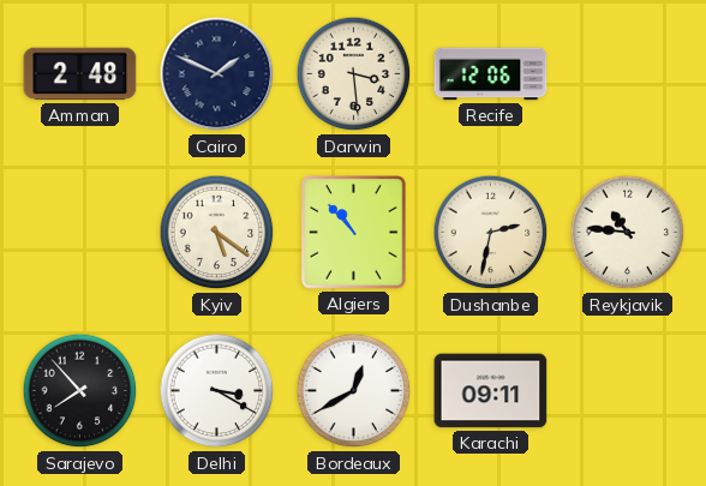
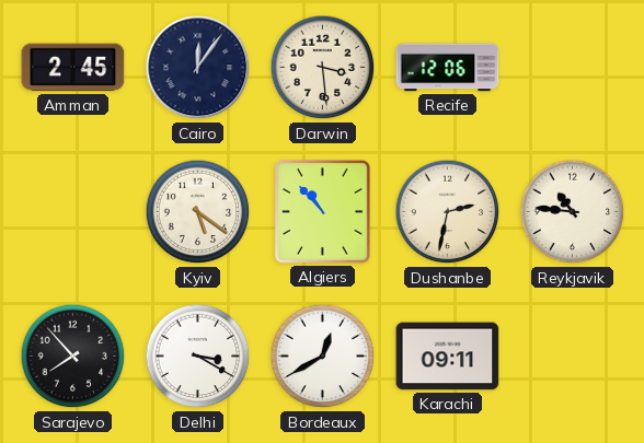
Amman: 2:48 -> 2:45 (73, 68)
Cairo: 1:49 -> 12:06 (198, 68)
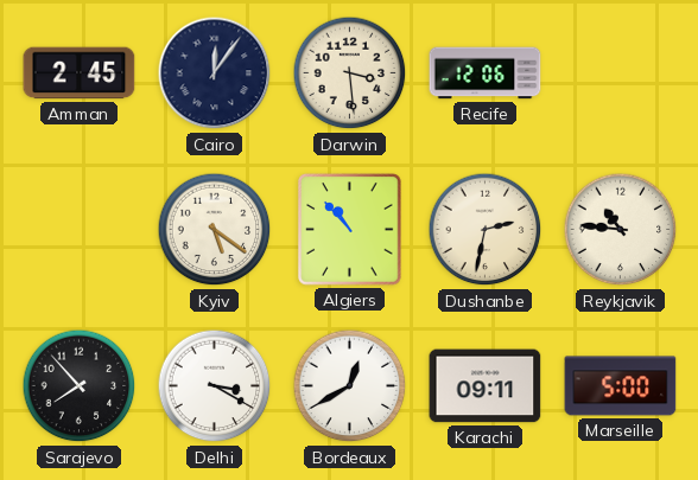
Marseille: none -> 5:00 (621, 386)
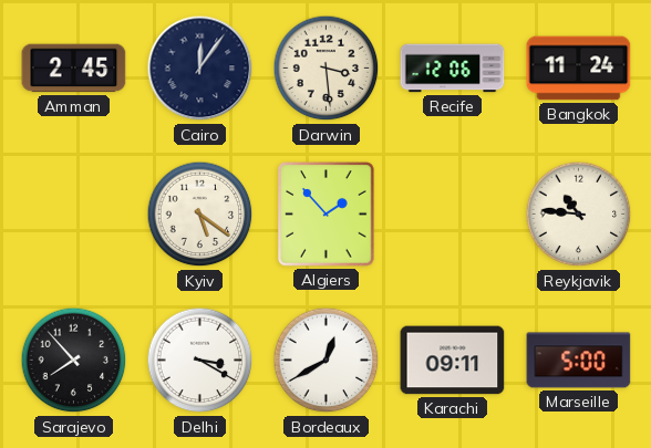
Bangkok: none -> 11:24 (579, 69)
Algiers: 10:53 -> 1:53 (327, 215)
Dushanbe: 2:32 -> none (486, 230)
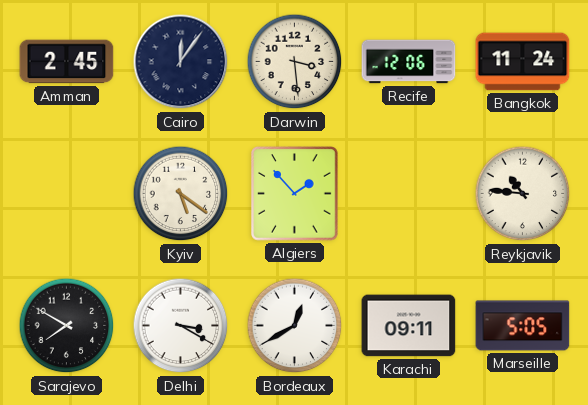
Sarajevo: 7:53 -> 7:50 (67, 326)
Marseille: 5:00 -> 5:05 (523, 326)
